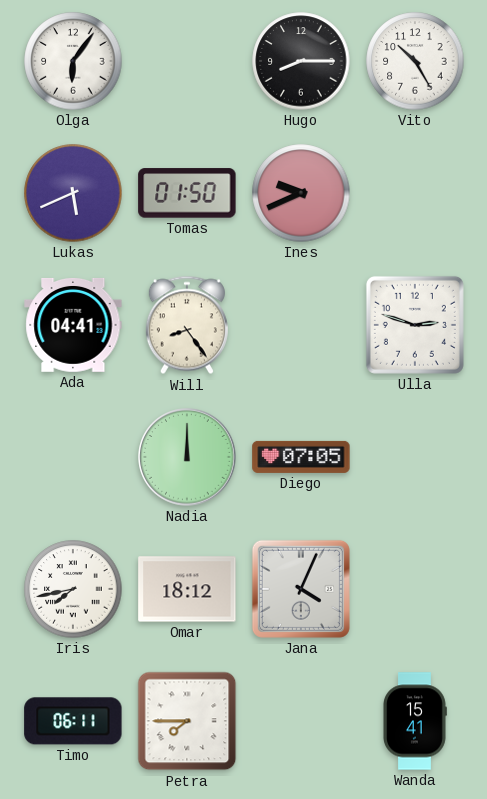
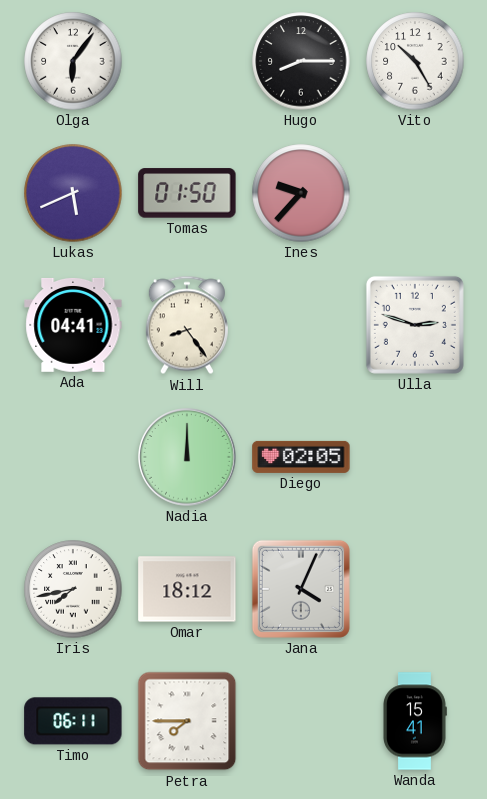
Ines: 9:41 -> 9:37 (301, 193)
Diego: 07:05 -> 02:05 (301, 457)
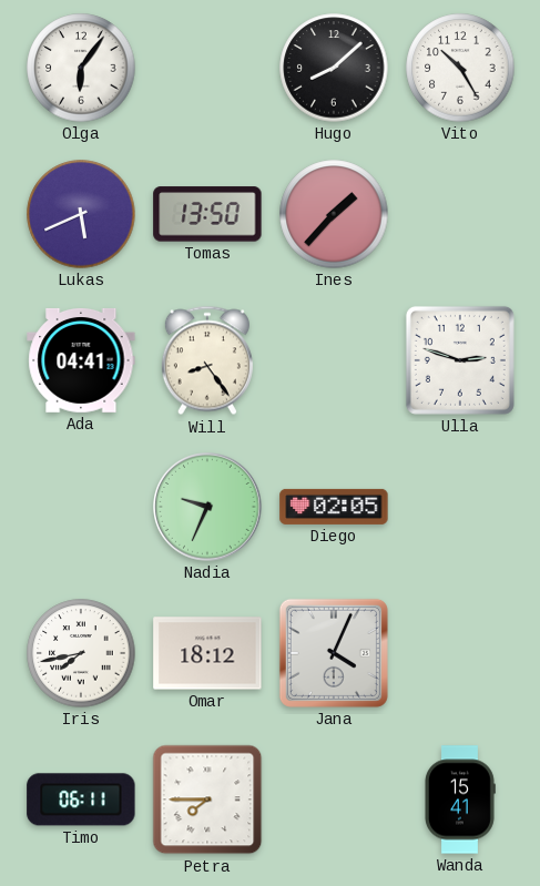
Hugo: 8:15 -> 8:08 (334, 68)
Tomas: 01:50 -> 13:50 (207, 214)
Ines: 9:37 -> 1:37 (334, 214)
Nadia: 12:00 -> 9:34 (207, 507)
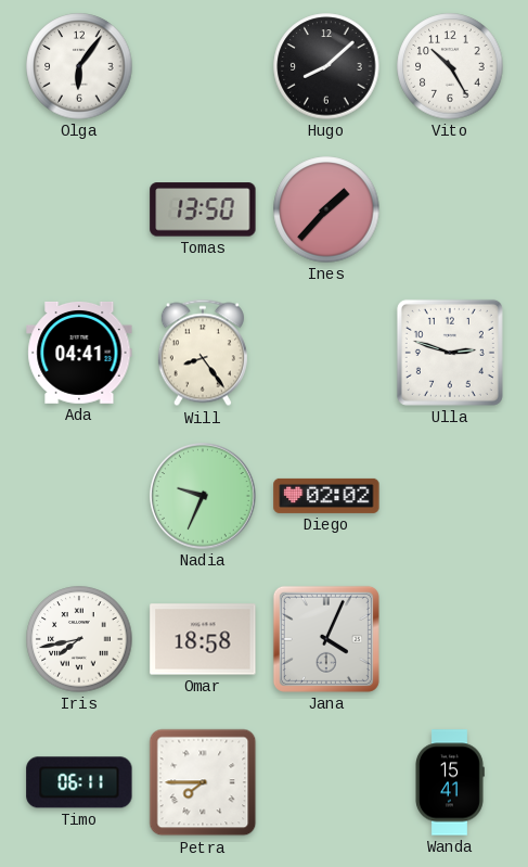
Lukas: 5:41 -> none (81, 214)
Diego: 02:05 -> 02:02 (326, 496)
Omar: 18:12 -> 18:58 (203, 639)
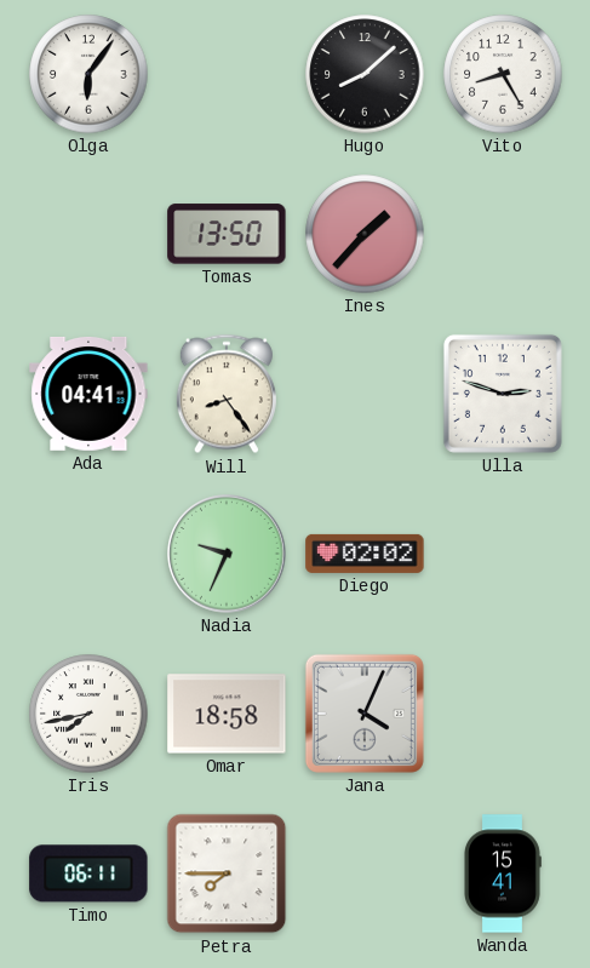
Vito: 10:25 -> 8:25 (503, 74)
